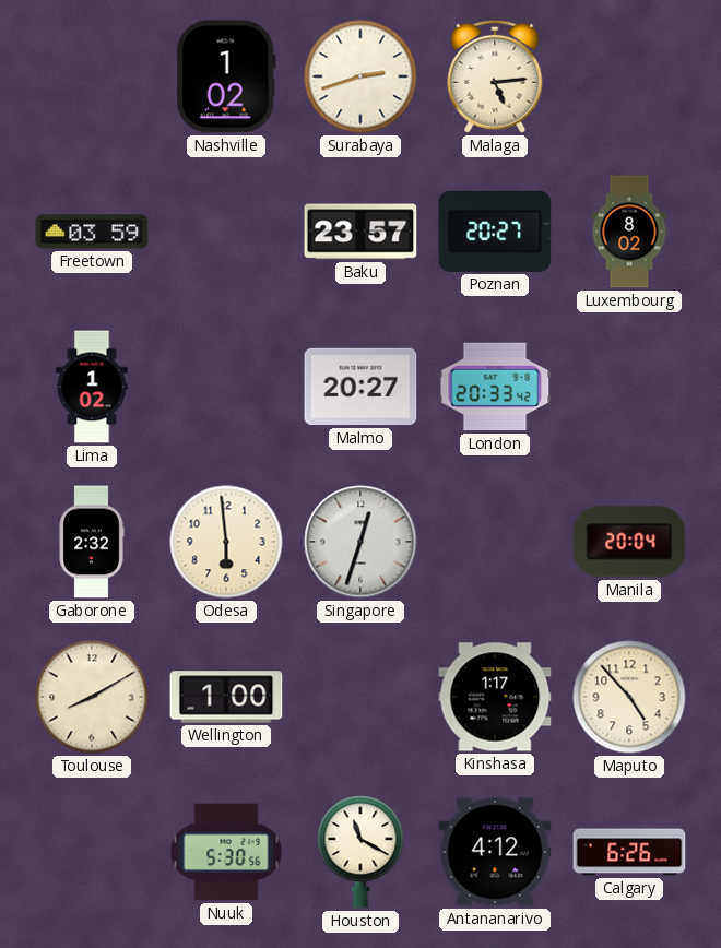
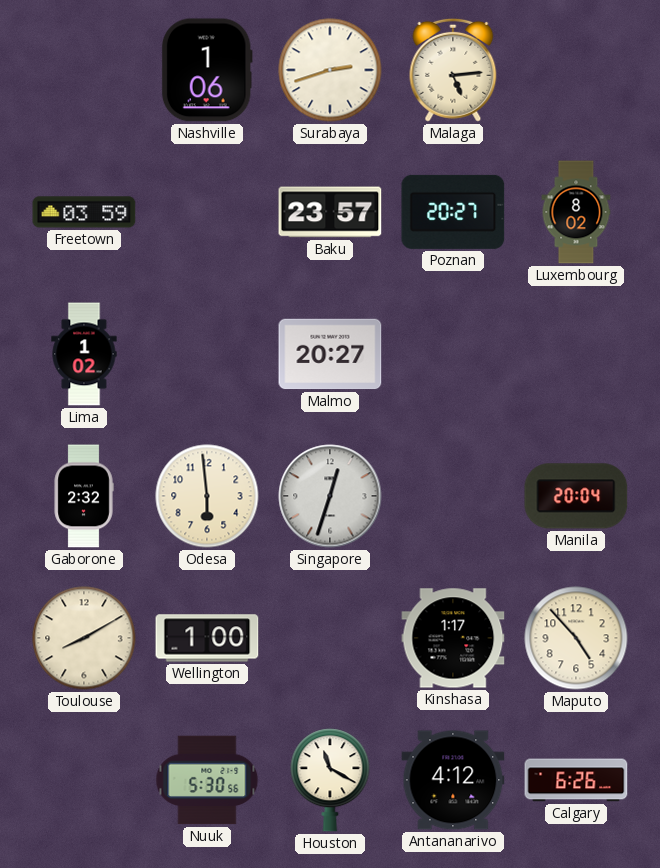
Nashville: 1:02 -> 1:06 (207, 70)
London: 20:33 -> none (495, 387)
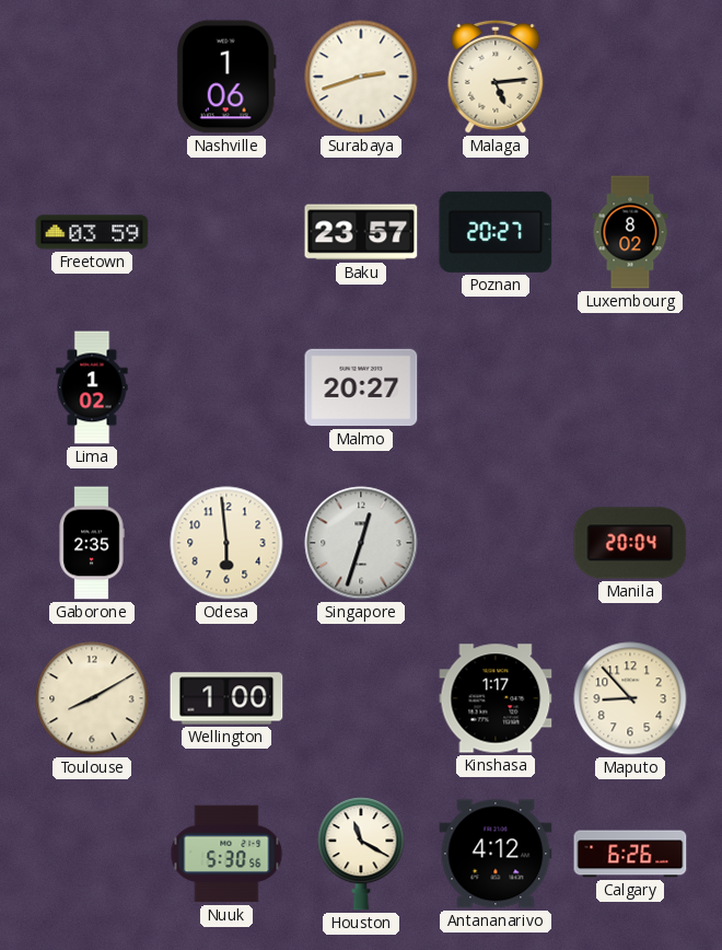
Gaborone: 2:32 -> 2:35 (92, 543)
Maputo: 4:53 -> 8:53 (630, 698)
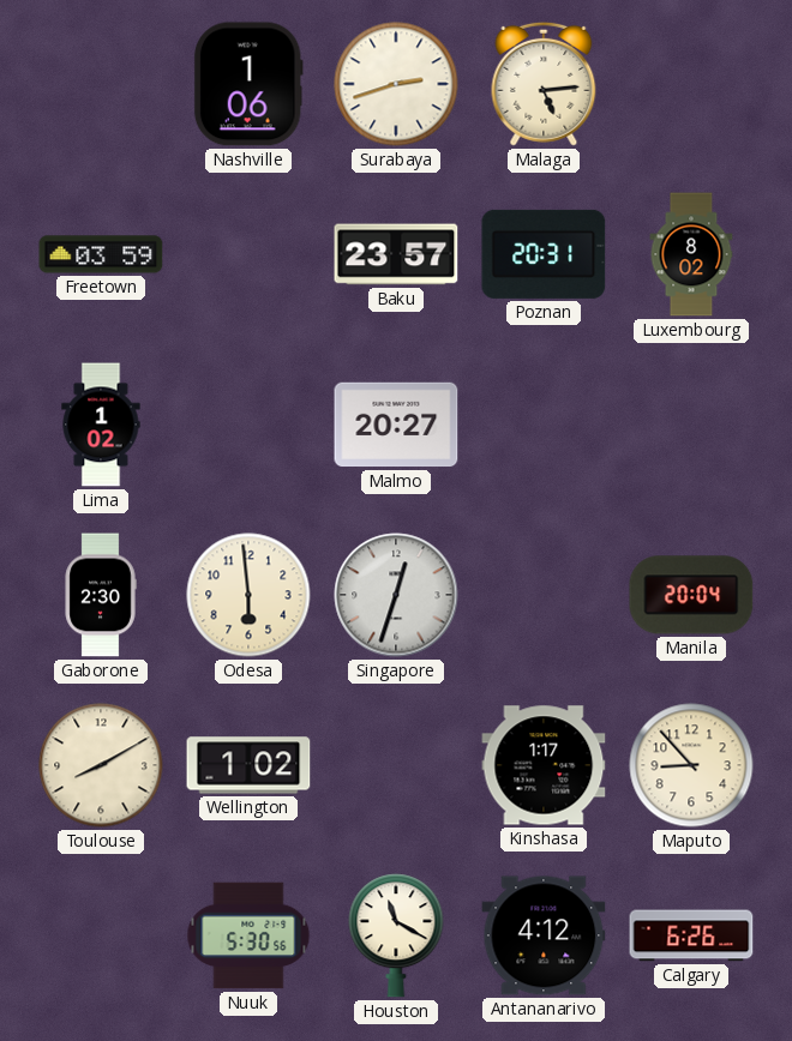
Poznan: 20:27 -> 20:31 (544, 254)
Gaborone: 2:35 -> 2:30 (101, 595)
Wellington: 1:00 -> 1:02 (248, 765)
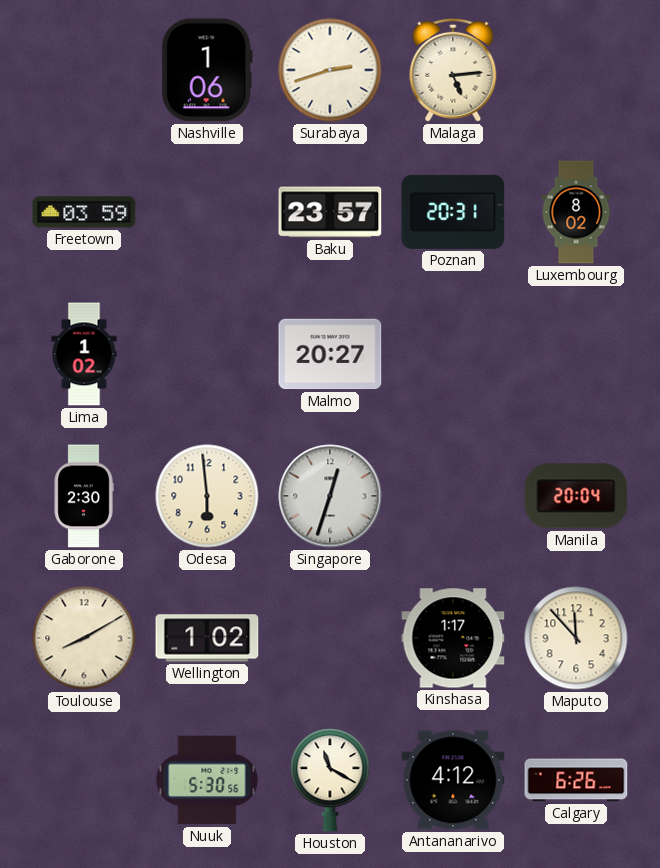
Maputo: 8:53 -> 11:53 (576, 638)
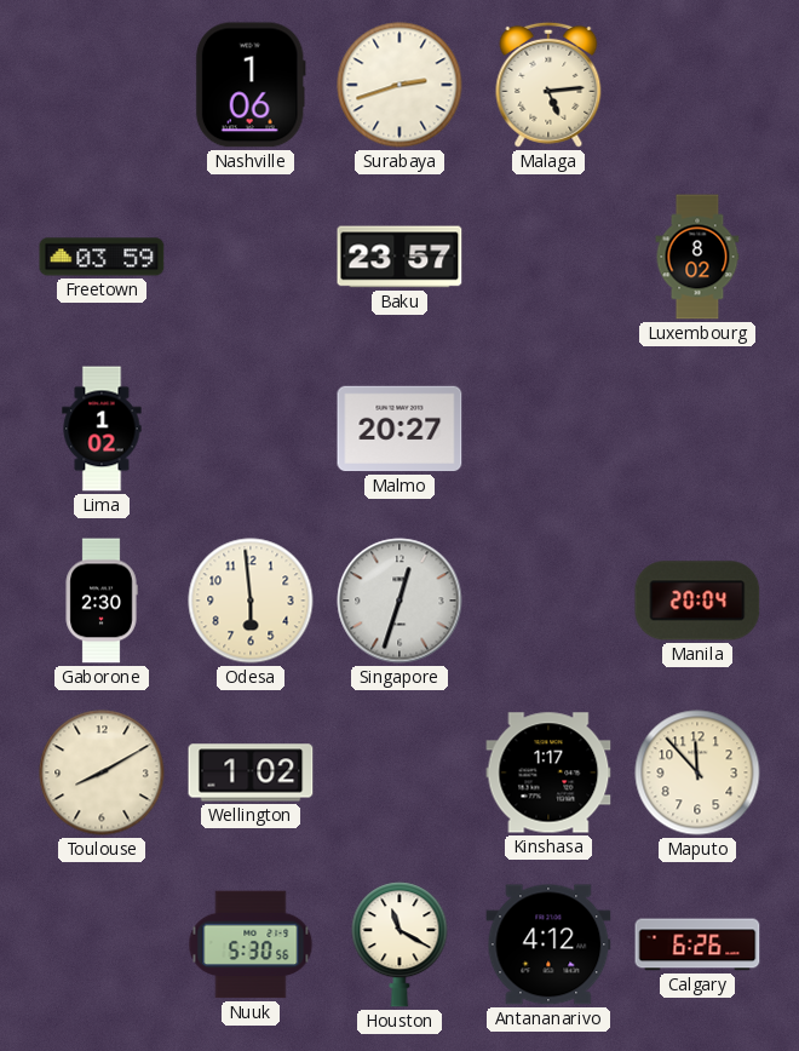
Poznan: 20:31 -> none (453, 212)
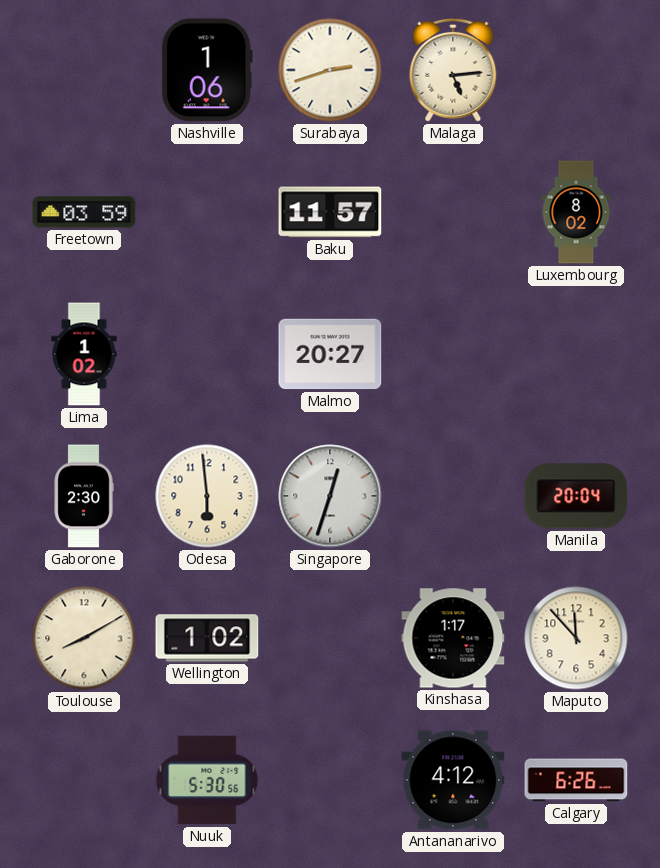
Baku: 23:57 -> 11:57 (330, 212)
Houston: 11:20 -> none (399, 944)
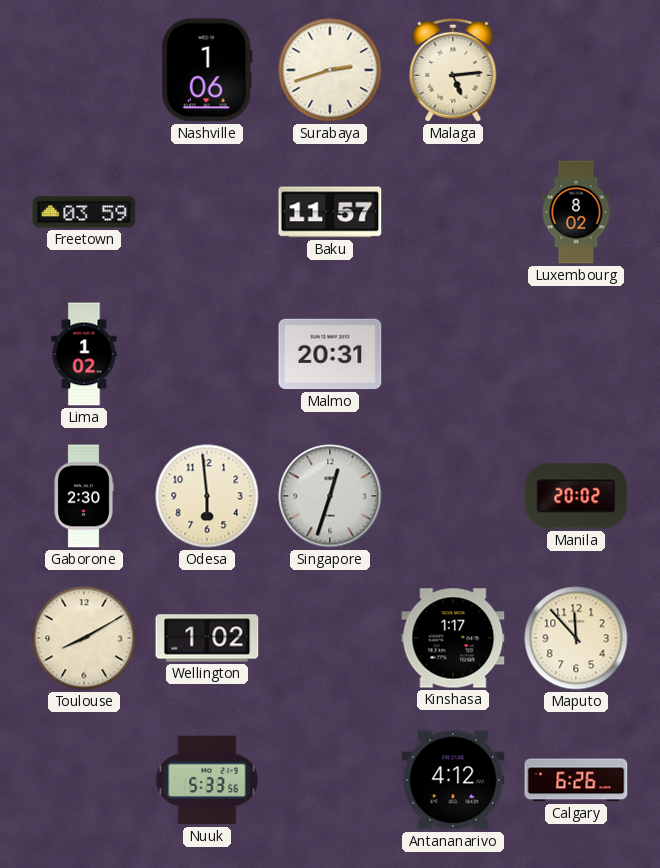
Malmo: 20:27 -> 20:31 (330, 354)
Manila: 20:04 -> 20:02 (576, 496)
Nuuk: 5:30 -> 5:33 (207, 780)
